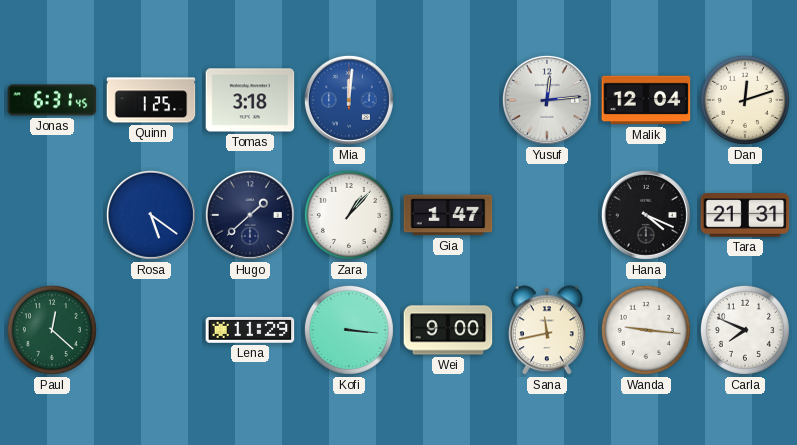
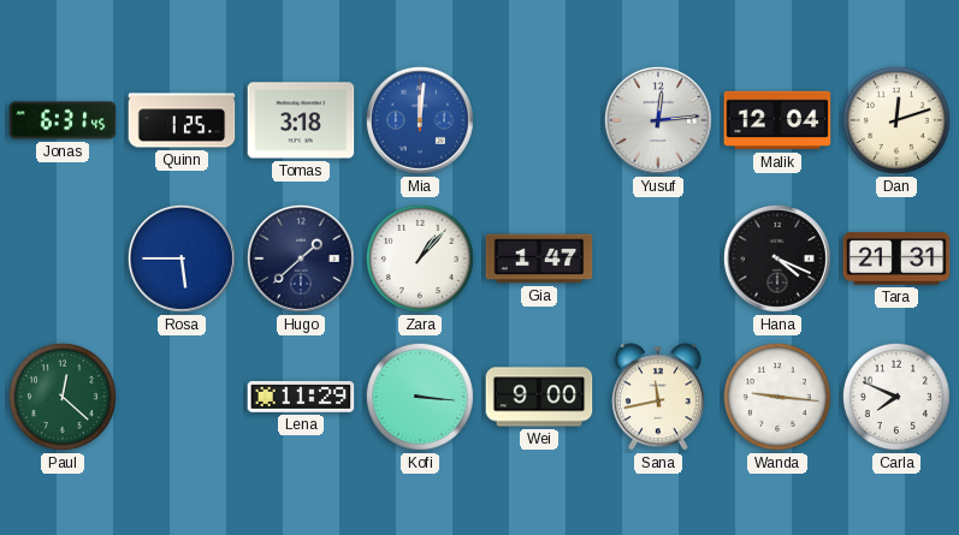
Rosa: 5:21 -> 5:45 (182, 258)
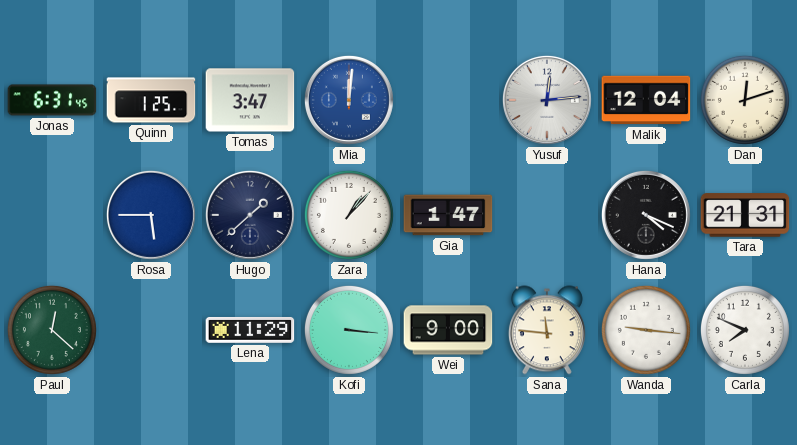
Tomas: 3:18 -> 3:47 (250, 100)
Sana: 11:43 -> 11:46 (547, 330)
